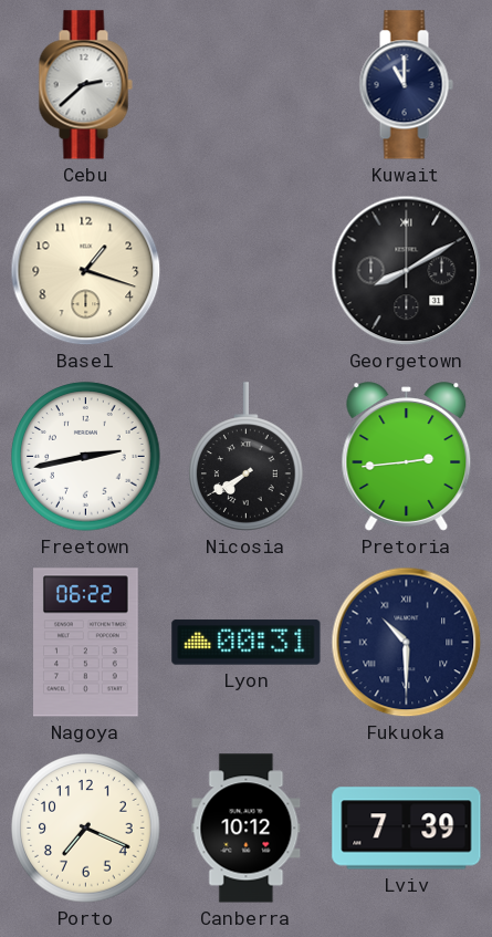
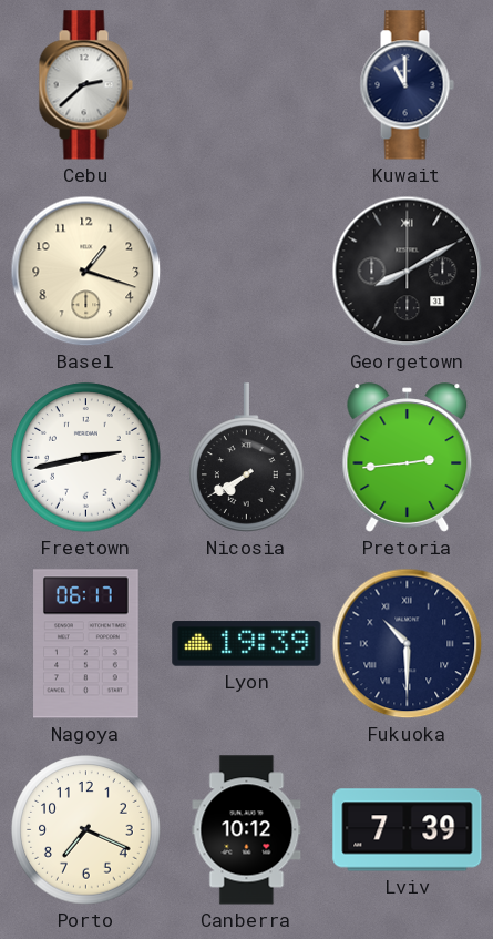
Nagoya: 06:22 -> 06:17 (86, 644)
Lyon: 00:31 -> 19:39 (247, 644)
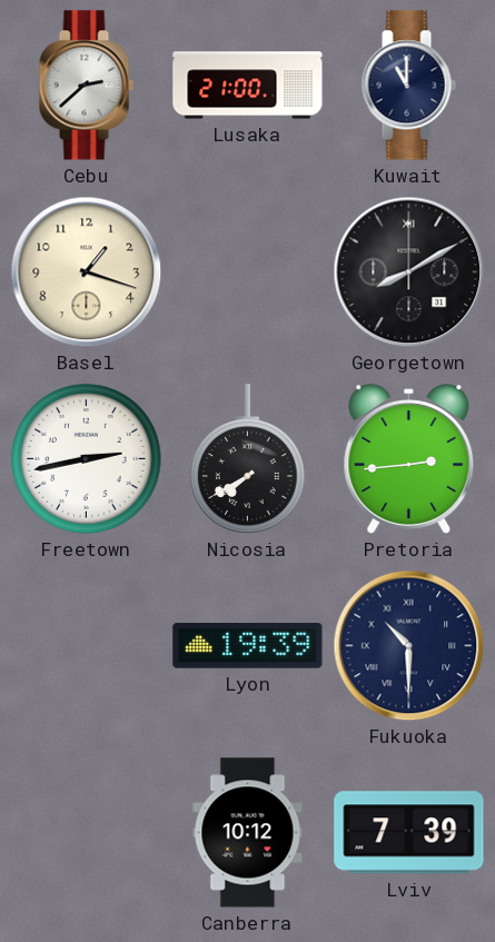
Lusaka: none -> 21:00 (248, 86)
Nagoya: 06:17 -> none (86, 644)
Porto: 7:19 -> none (86, 830)
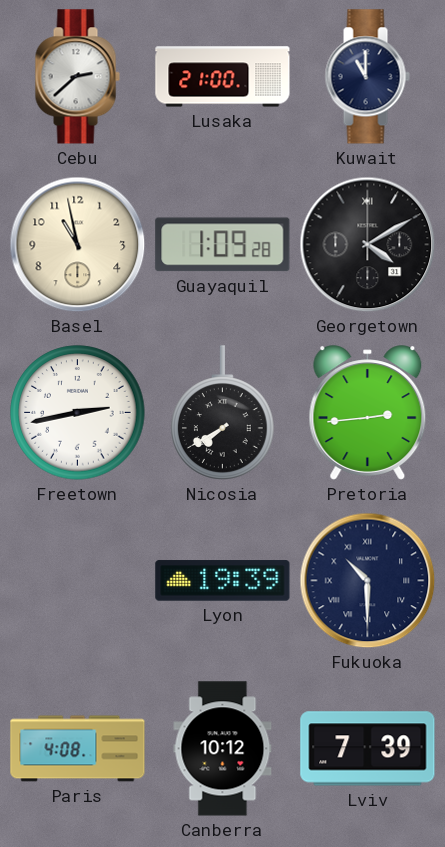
Basel: 1:18 -> 10:58 (78, 245)
Guayaquil: none -> 1:09 (223, 245)
Georgetown: 8:10 -> 4:10 (368, 245)
Paris: none -> 4:08 (78, 749)
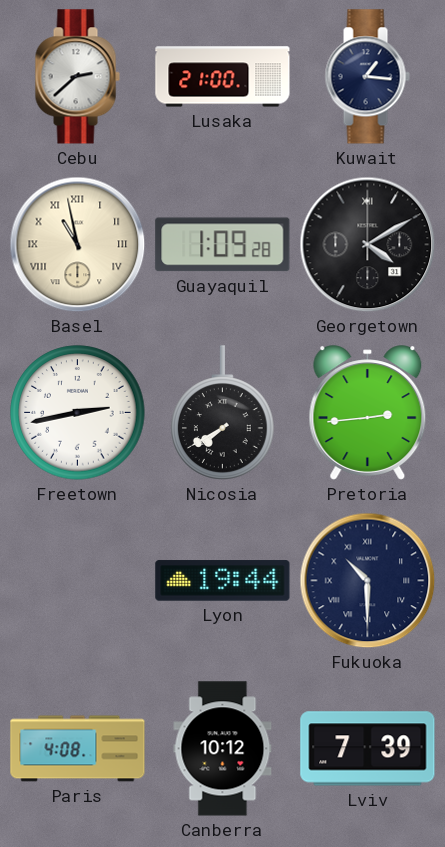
Kuwait: 11:00 -> 1:16 (367, 77)
Basel numerals: Arabic -> Roman (78, 245)
Lyon: 19:39 -> 19:44 (223, 581)
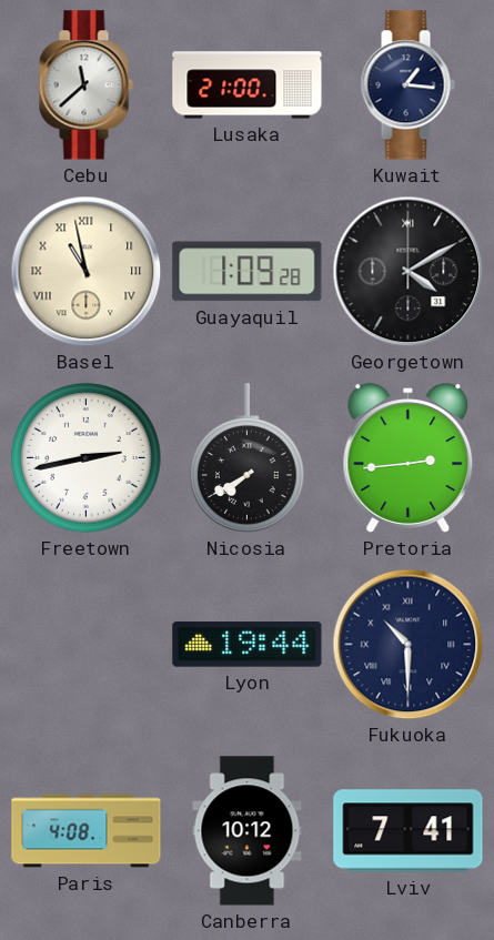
Cebu: 2:38 -> 11:38 (85, 85)
Lviv: 7:39 -> 7:41 (409, 831)
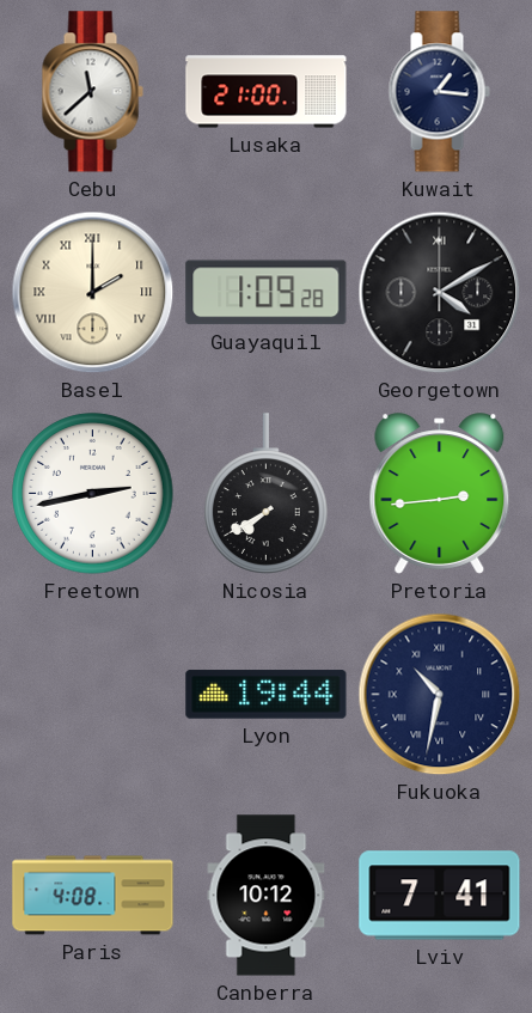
Basel: 10:58 -> 2:00 (93, 293)
Fukuoka: 10:30 -> 10:32 (440, 695)
